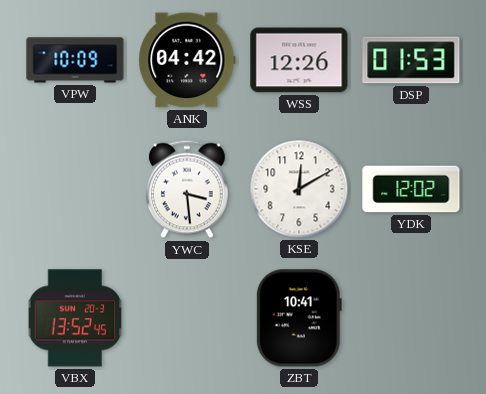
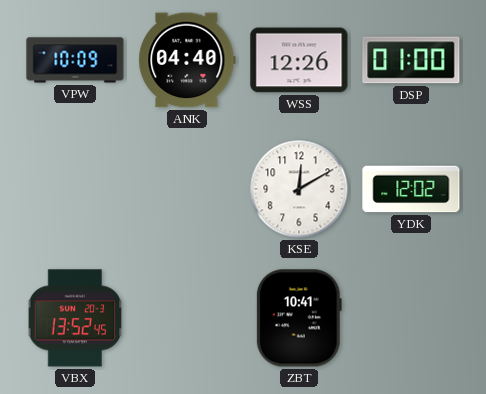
ANK: 04:42 -> 04:40 (187, 60)
DSP: 01:53 -> 01:00 (411, 60)
YWC: 3:29 -> none (187, 189)
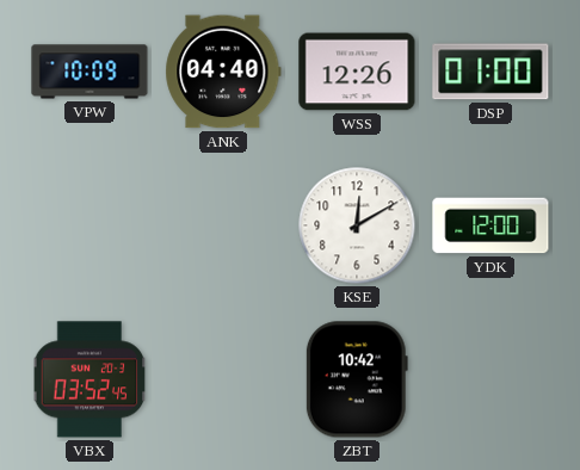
YDK: 12:02 -> 12:00 (490, 225)
VBX: 13:52 -> 03:52 (90, 379)
ZBT: 10:41 -> 10:42 (357, 379)
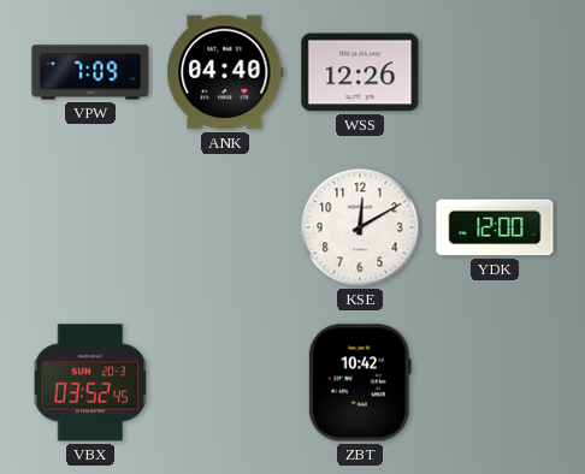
VPW: 10:09 -> 7:09 (90, 72)
DSP: 01:00 -> none (490, 72)
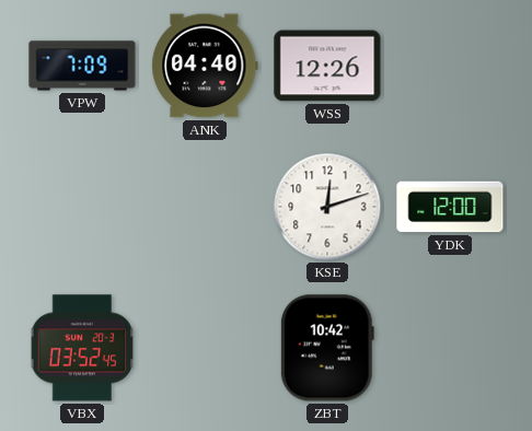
KSE: 12:10 -> 12:12 (327, 207)
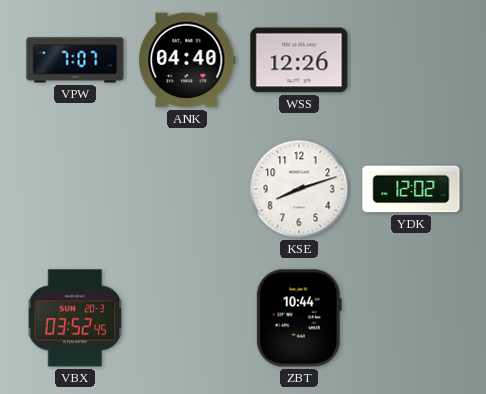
VPW: 7:09 -> 7:07 (75, 60)
KSE: 12:12 -> 8:12 (299, 189)
YDK: 12:00 -> 12:02 (411, 189)
ZBT: 10:42 -> 10:44 (299, 318)
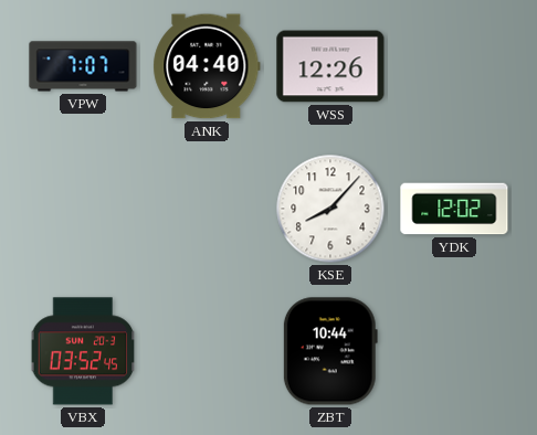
KSE: 8:12 -> 8:07 (330, 209)
